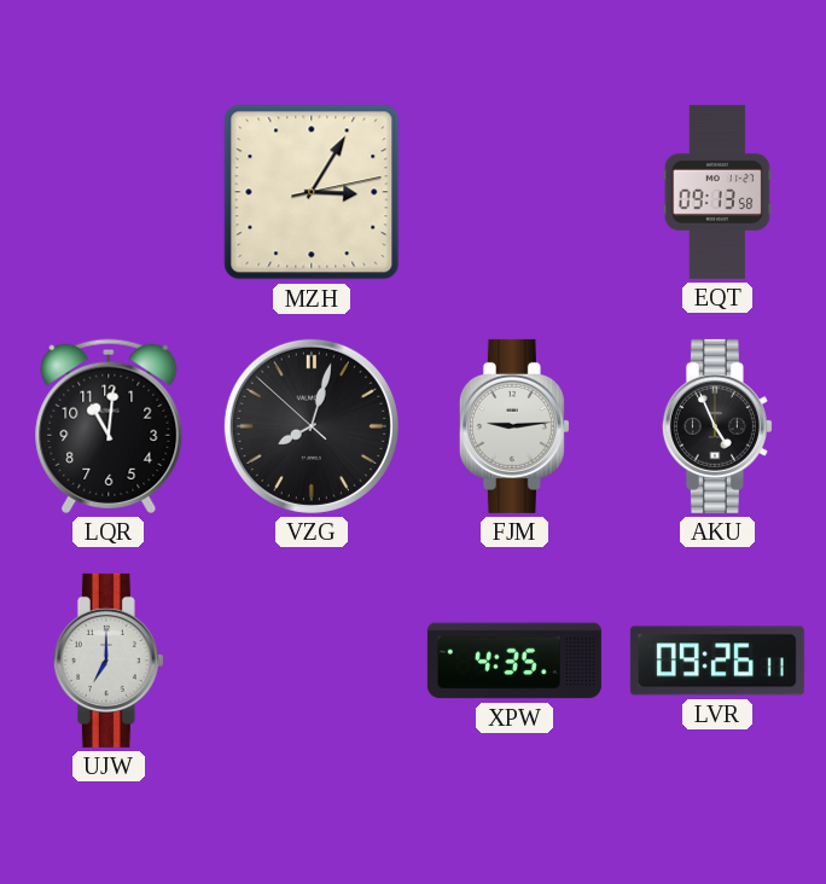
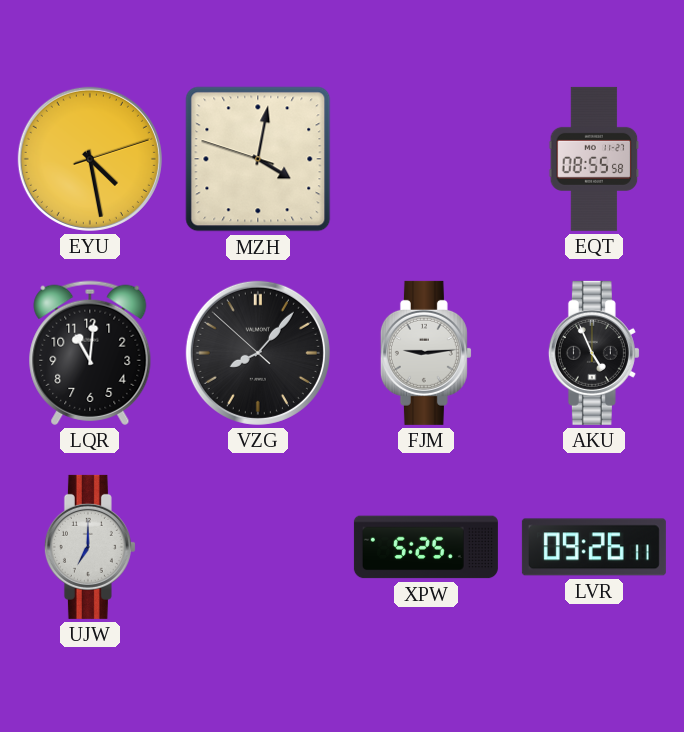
EYU: none -> 4:28 (90, 159)
MZH: 3:05 -> 4:01 (258, 159)
EQT: 09:13 -> 08:55 (594, 159)
VZG: 8:02 -> 8:06 (258, 353)
XPW: 4:35 -> 5:25 (426, 547)
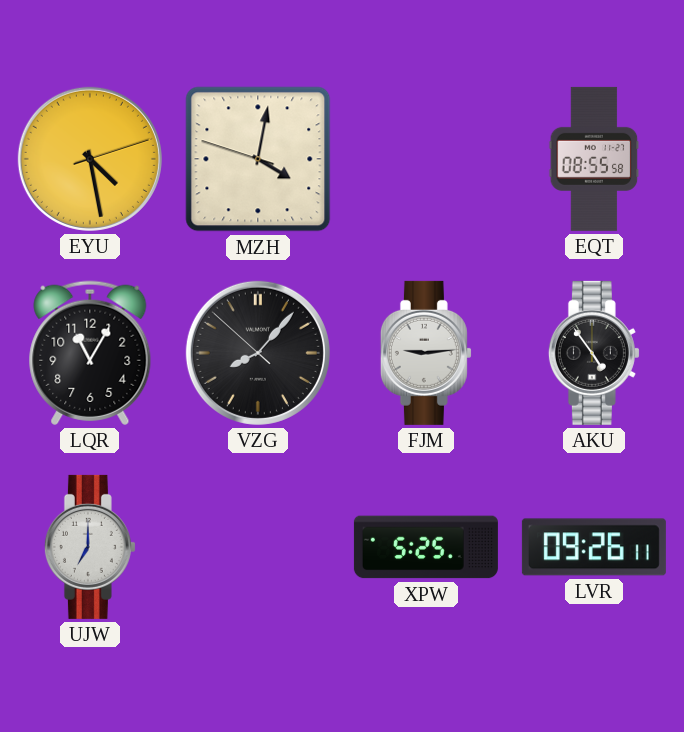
LQR: 11:01 -> 11:05 (90, 353)
AKU: 4:56 -> 4:54 (594, 353)
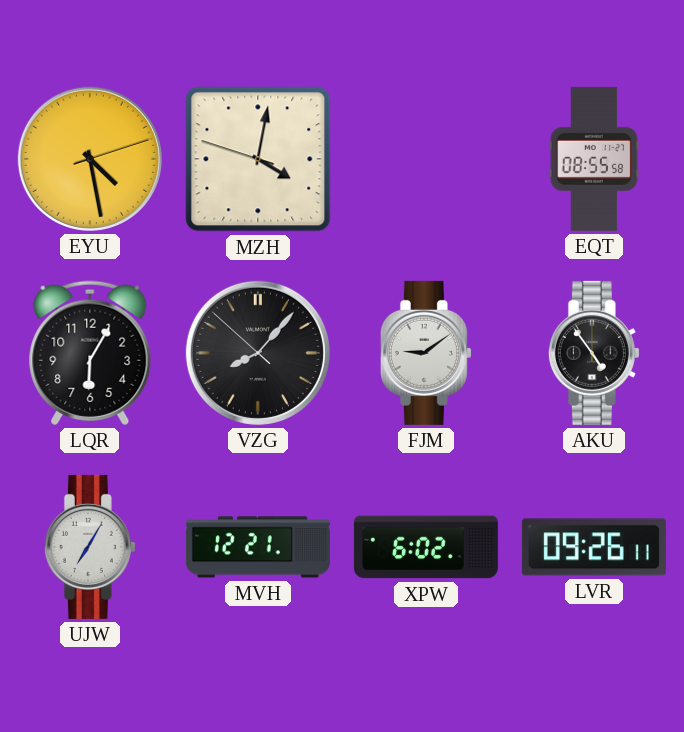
LQR: 11:05 -> 6:05 (90, 353)
FJM: 9:14 -> 9:09 (426, 353)
UJW: 7:00 -> 7:05 (90, 547)
MVH: none -> 12:21 (258, 547)
XPW: 5:25 -> 6:02 (426, 547)
